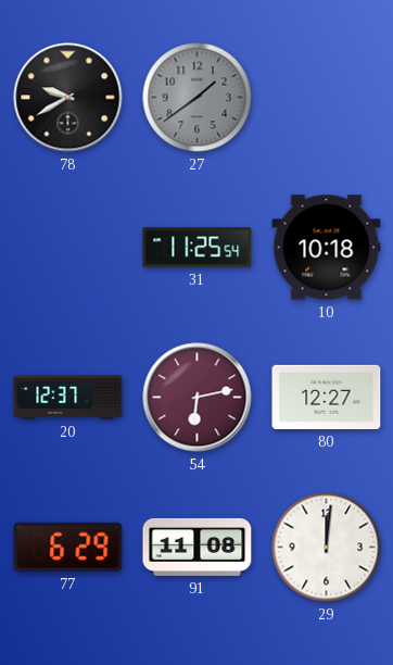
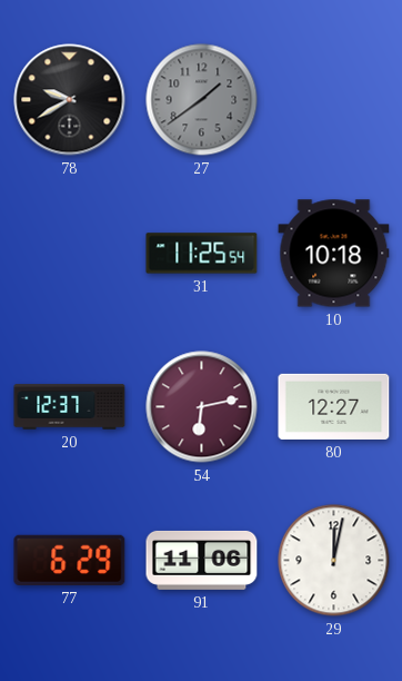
91: 11:08 -> 11:06 (202, 560)
29: 12:01 -> 12:02 (334, 561)
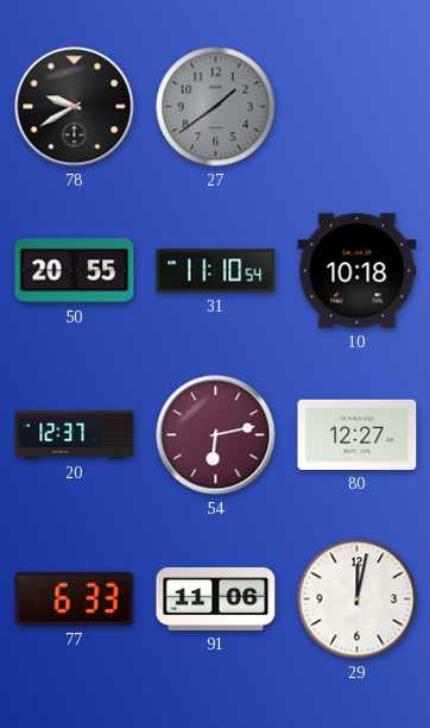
50: none -> 20:55 (75, 271)
31: 11:25 -> 11:10 (216, 271)
77: 6:29 -> 6:33 (75, 598)
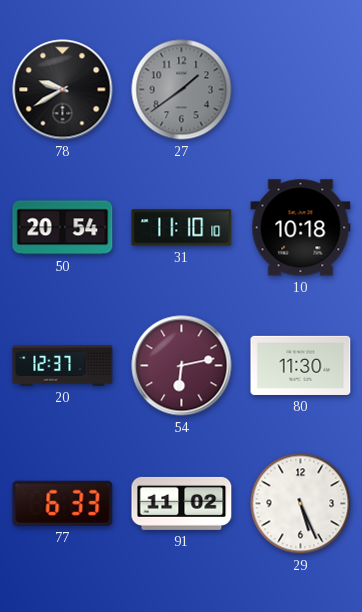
50: 20:55 -> 20:54 (63, 228)
31: 11:10:54 -> 11:10:10 (182, 228)
80: 12:27 -> 11:30 (301, 365)
91: 11:06 -> 11:02 (182, 503)
29: 12:02 -> 5:26 (301, 504)
